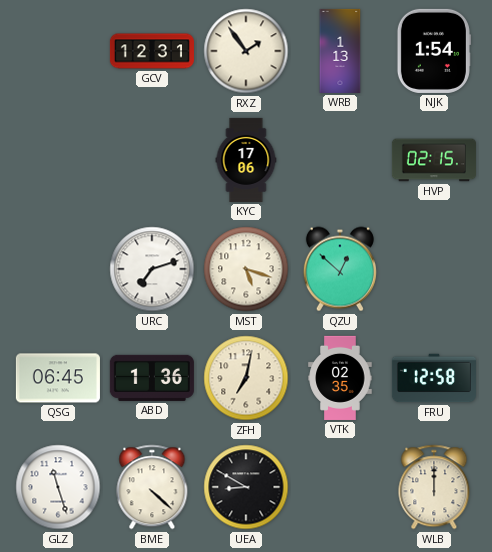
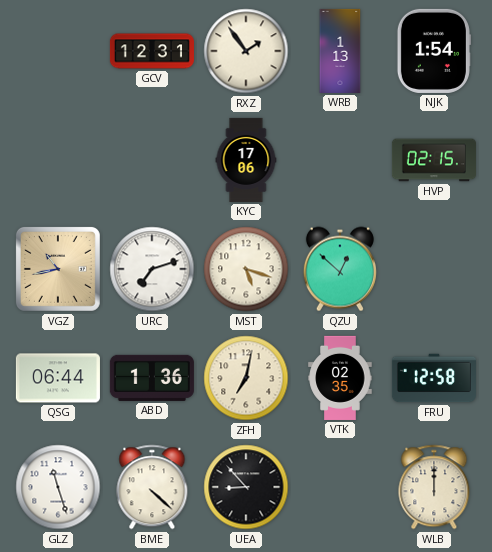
VGZ: none -> 10:43 (58, 269)
QSG: 06:45 -> 06:44 (58, 378)
UEA: 8:50 -> 8:53 (246, 487)
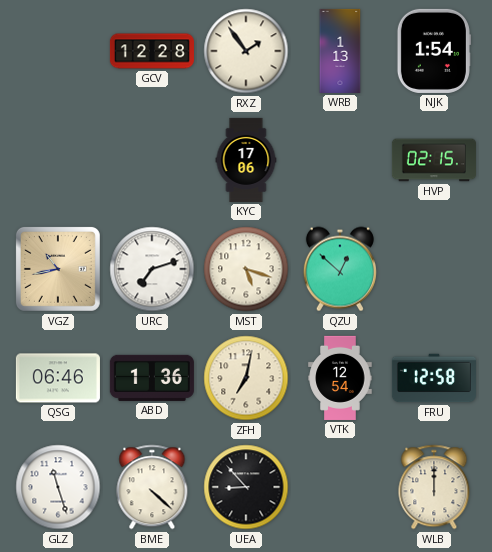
GCV: 12:31 -> 12:28 (152, 51)
QSG: 06:44 -> 06:46 (58, 378)
VTK: 02:35 -> 12:54 (340, 378)
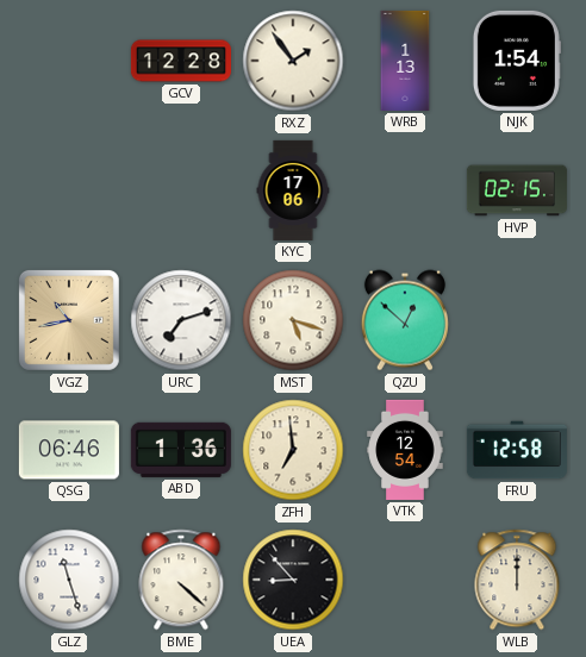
ZFH: 7:02 -> 6:59 (293, 450)
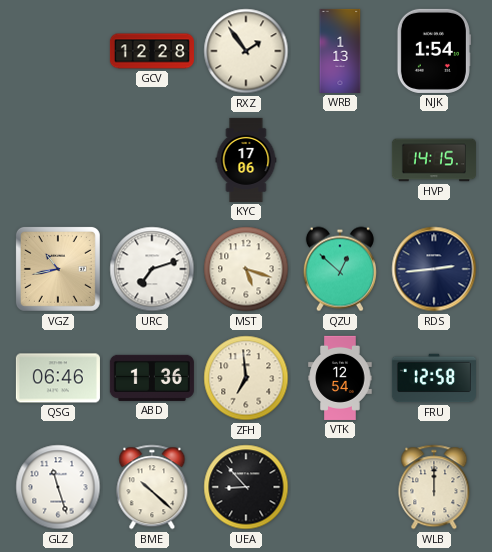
HVP: 02:15 -> 14:15 (434, 160)
RDS: none -> 2:44 (434, 269)
BME: 4:22 -> 10:22 (152, 487)
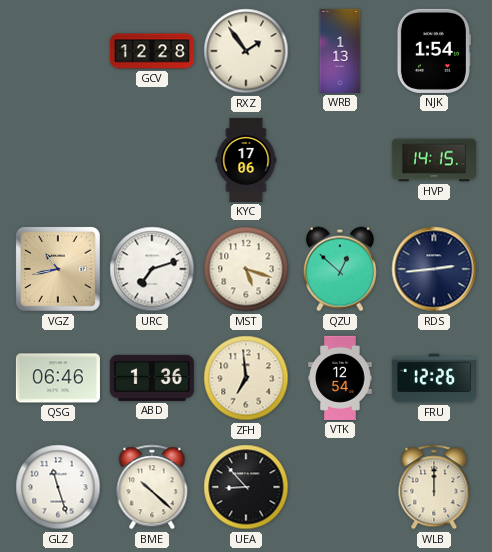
FRU: 12:58 -> 12:26 (434, 378)
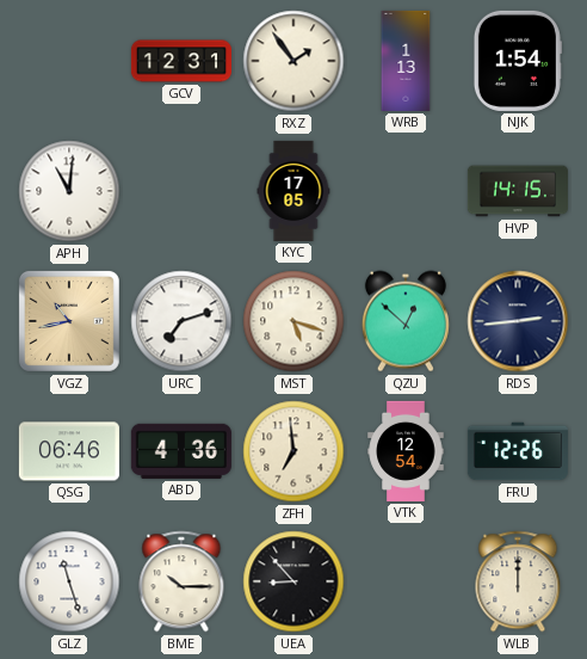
GCV: 12:28 -> 12:31 (181, 61)
APH: none -> 11:01 (69, 191)
KYC: 17:06 -> 17:05 (293, 191)
ABD: 1:36 -> 4:36 (181, 451)
BME: 10:22 -> 10:15 (181, 581)
